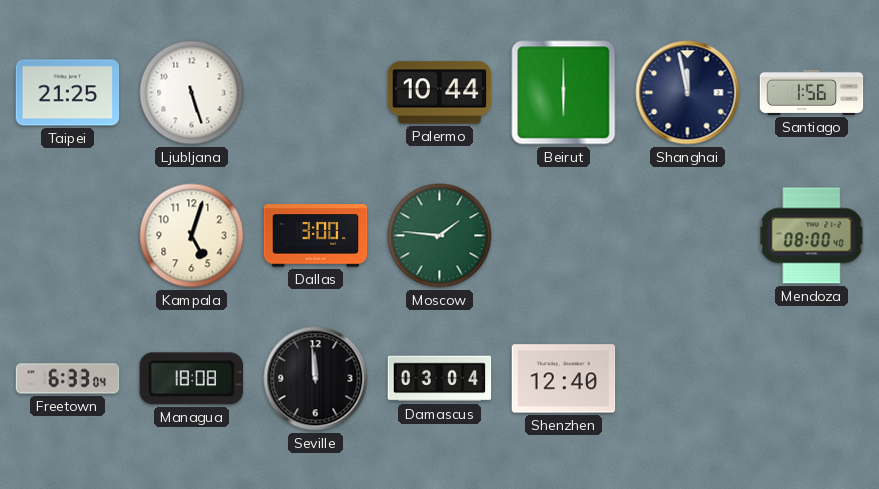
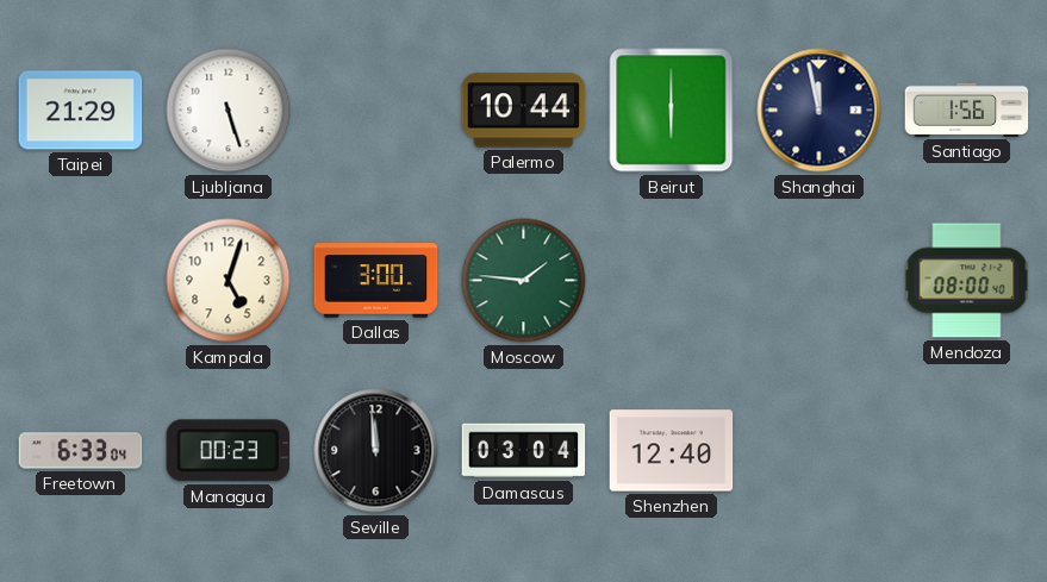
Taipei: 21:25 -> 21:29 (81, 111)
Managua: 18:08 -> 00:23 (228, 451)
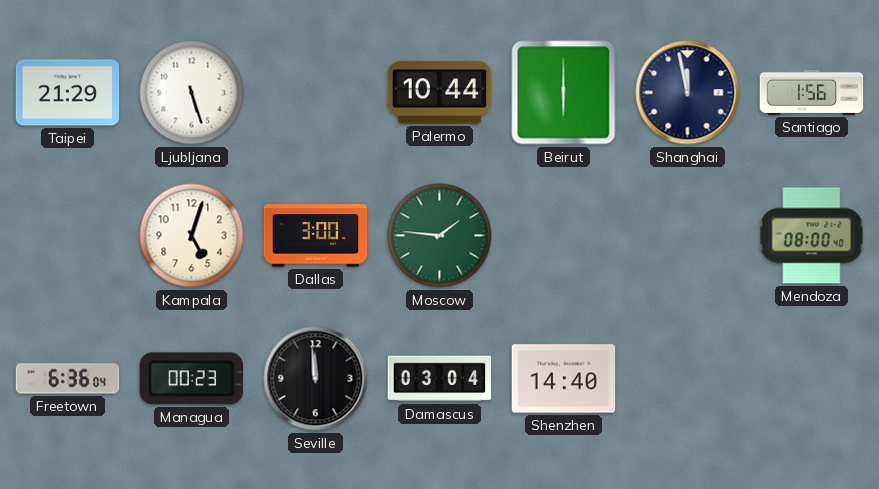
Freetown: 6:33 -> 6:36 (68, 379)
Shenzhen: 12:40 -> 14:40 (564, 379)
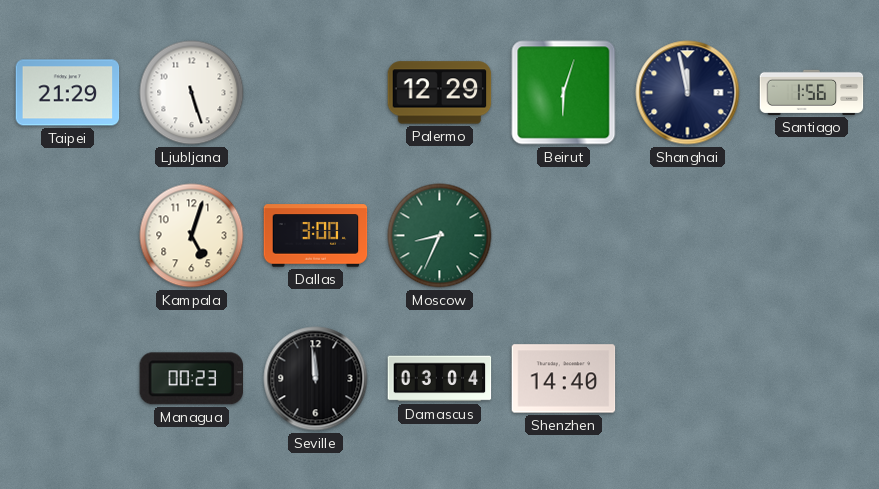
Palermo: 10:44 -> 12:29 (440, 93)
Beirut: 6:00 -> 6:03 (564, 93)
Moscow: 1:46 -> 8:34 (440, 236)
Mendoza: 08:00 -> none (812, 236)
Freetown: 6:36 -> none (68, 379)
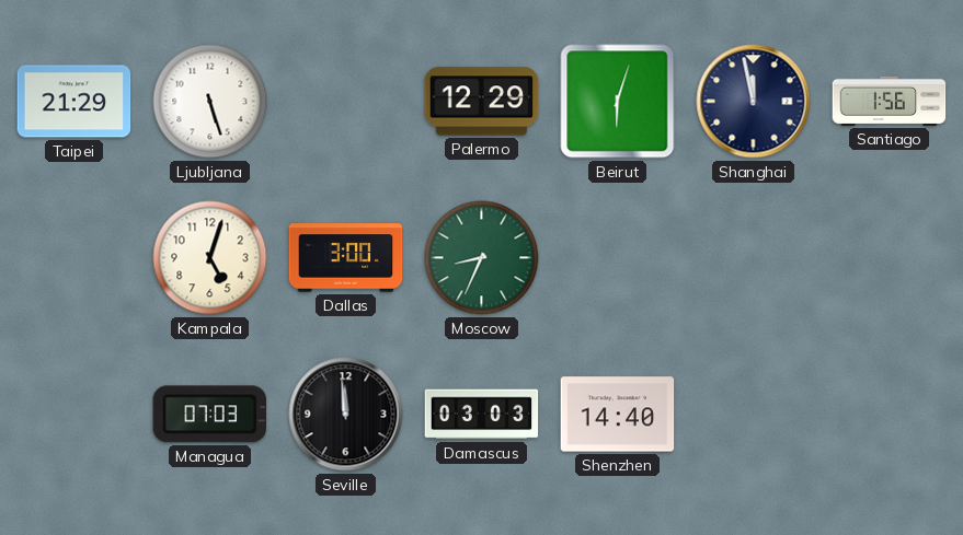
Managua: 00:23 -> 07:03 (209, 415)
Damascus: 03:04 -> 03:03 (482, 415)
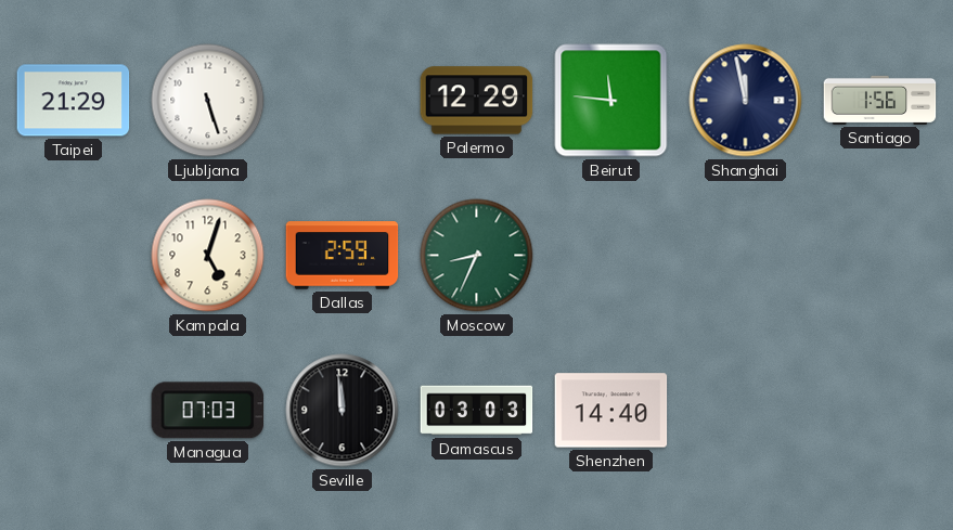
Beirut: 6:03 -> 11:46 (611, 101)
Dallas: 3:00 -> 2:59 (343, 256)
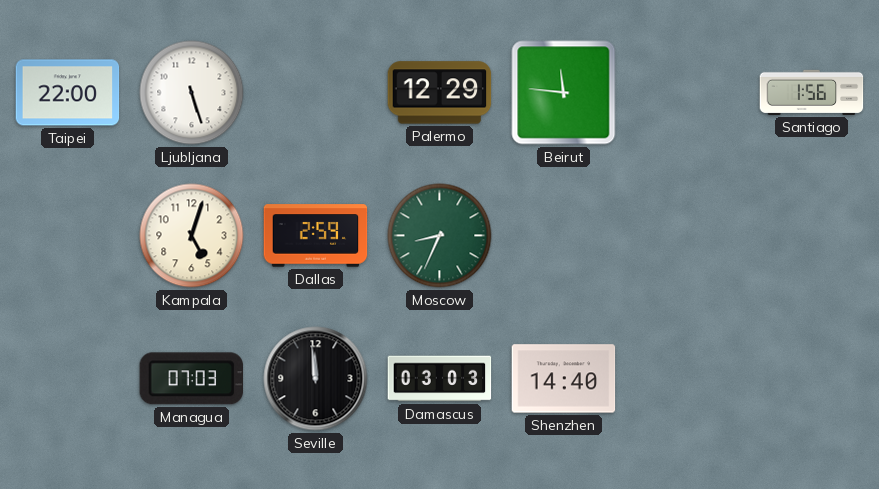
Taipei: 21:29 -> 22:00 (68, 93)
Shanghai: 11:58 -> none (746, 101)
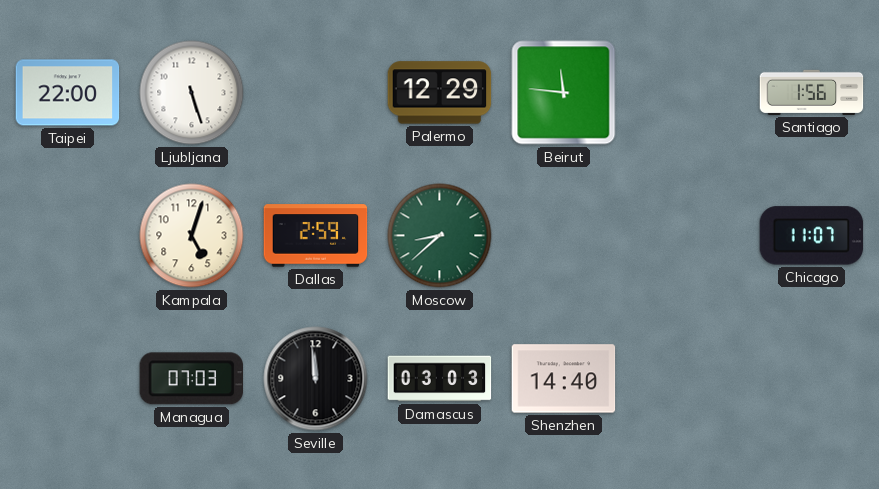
Moscow: 8:34 -> 8:38 (440, 236)
Chicago: none -> 11:07 (812, 236)
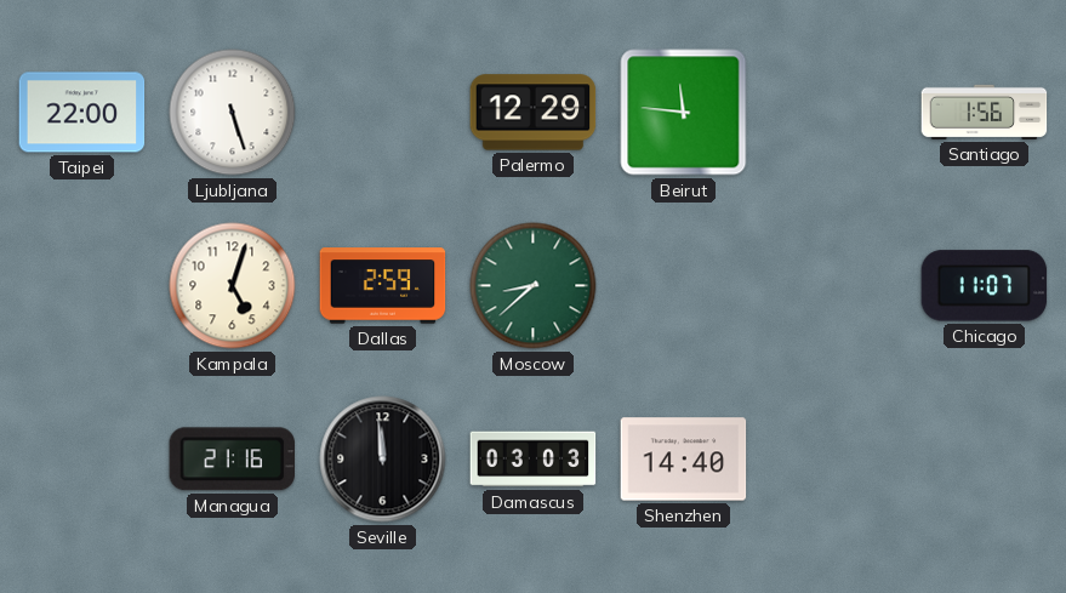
Managua: 07:03 -> 21:16 (232, 460)
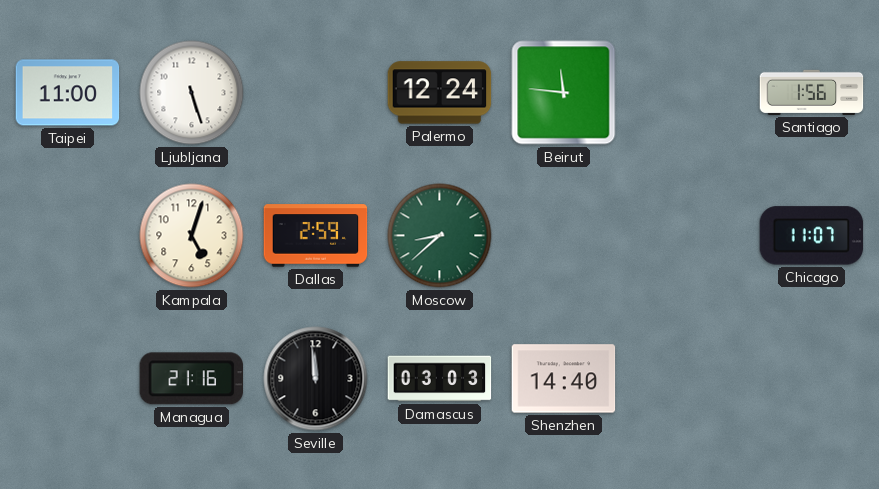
Taipei: 22:00 -> 11:00 (68, 93)
Palermo: 12:29 -> 12:24 (440, 93)
